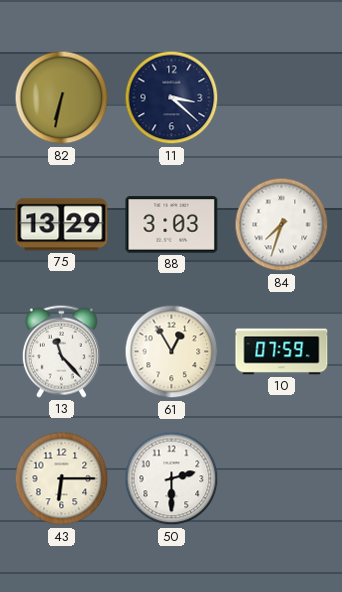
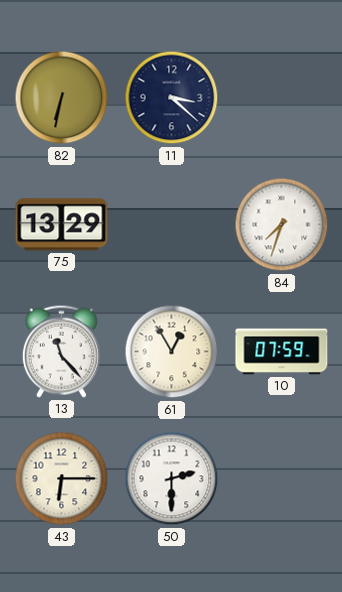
88: 3:03 -> none (172, 225)
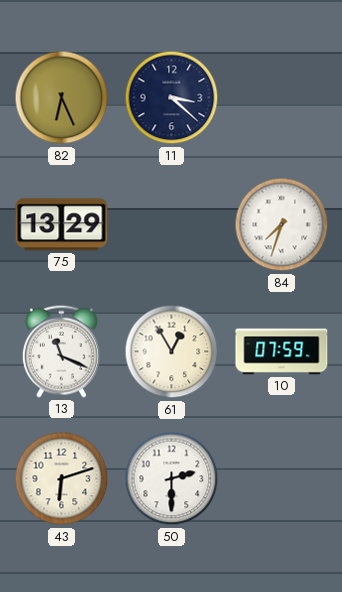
82: 6:32 -> 6:26 (62, 98)
13: 11:23 -> 11:19 (61, 351)
43: 6:15 -> 6:12 (62, 479)
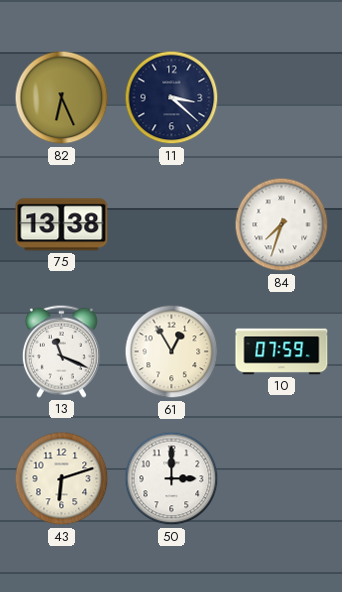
75: 13:29 -> 13:38 (62, 225)
50: 2:30 -> 3:00 (172, 479)
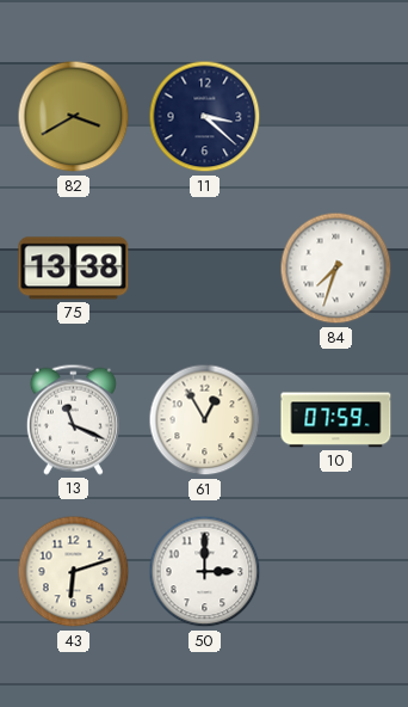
82: 6:26 -> 3:40 (74, 117)
